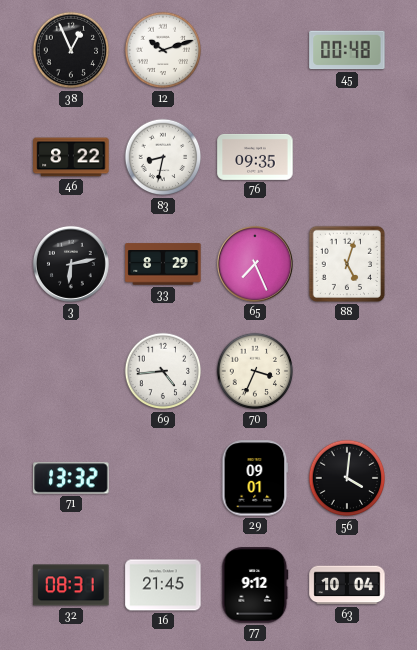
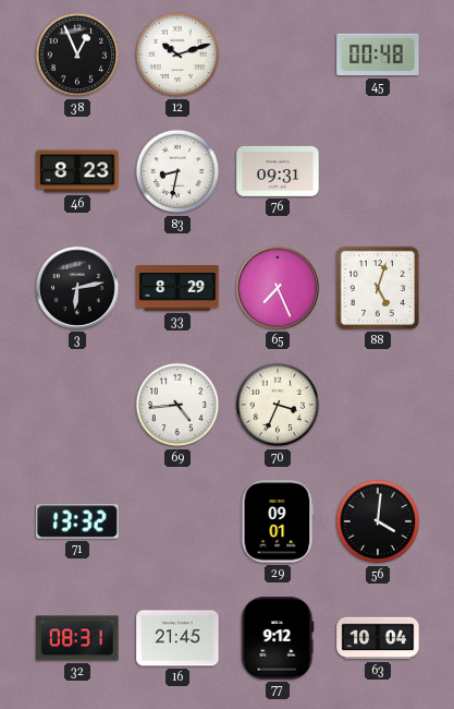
46: 8:22 -> 8:23 (77, 171)
76: 09:35 -> 09:31 (278, 171)
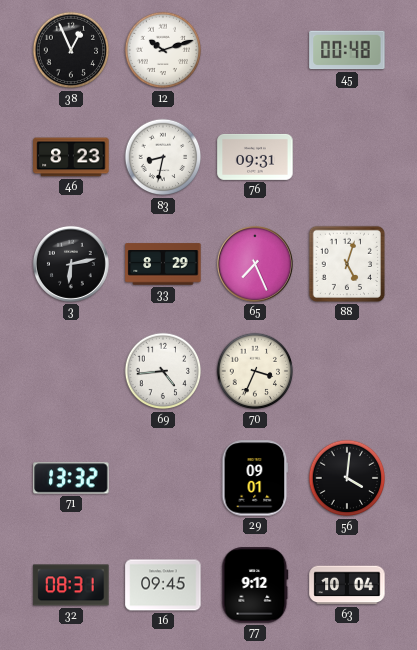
16: 21:45 -> 09:45 (163, 585)
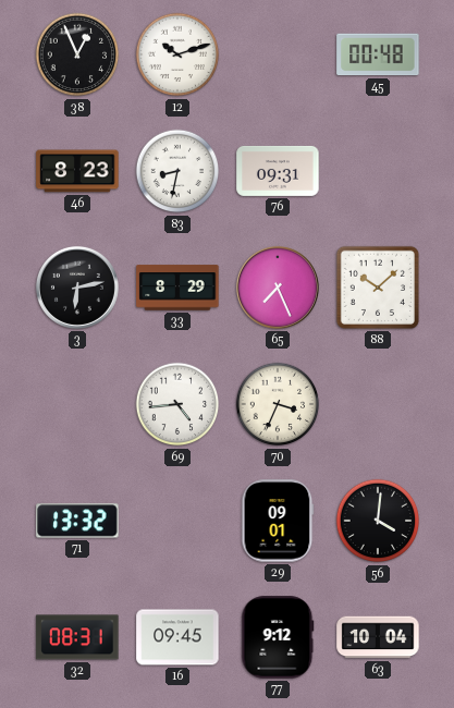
88: 5:03 -> 10:08 (378, 288)
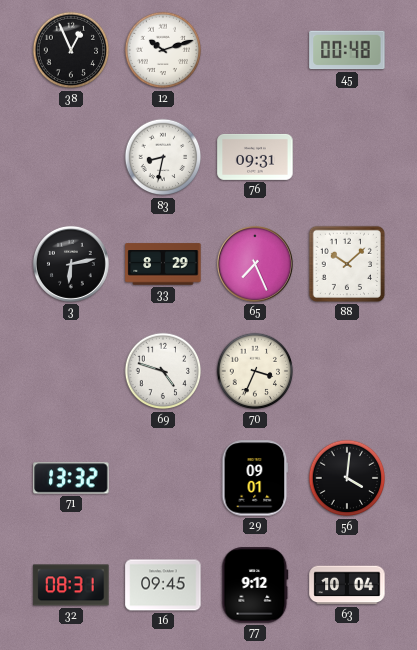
46: 8:23 -> none (77, 171)
69: 4:44 -> 4:48 (163, 371)
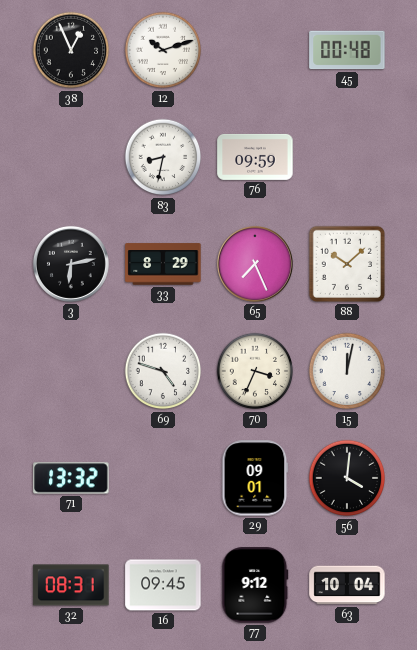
76: 09:31 -> 09:59 (255, 157)
15: none -> 12:02 (347, 371)
